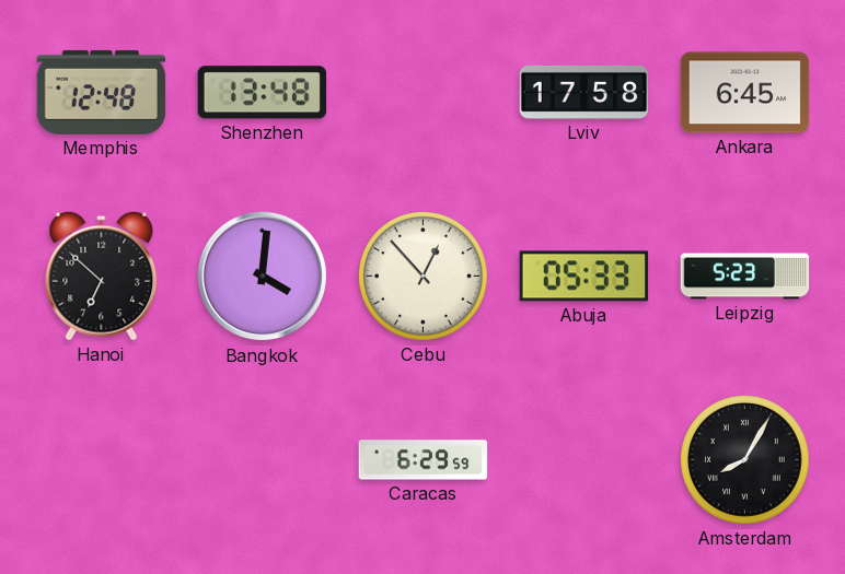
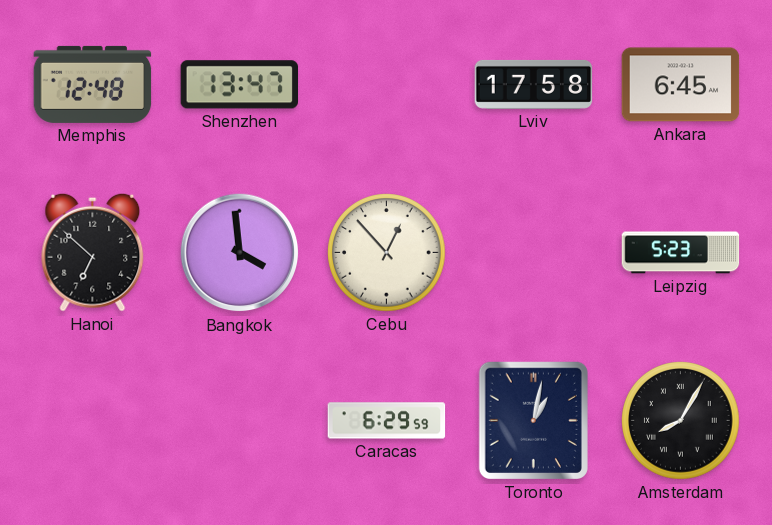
Shenzhen: 13:48 -> 13:47 (239, 85)
Bangkok: 4:01 -> 3:59 (240, 253)
Abuja: 05:33 -> none (584, 277)
Toronto: none -> 1:02 (533, 420)
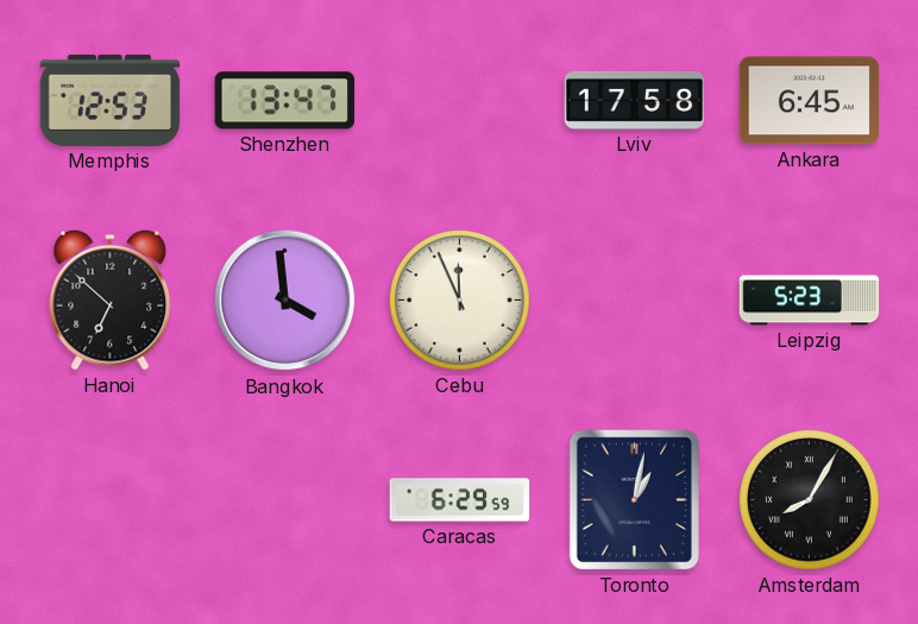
Memphis: 12:48 -> 12:53 (111, 100)
Cebu: 12:53 -> 11:56 (460, 301)
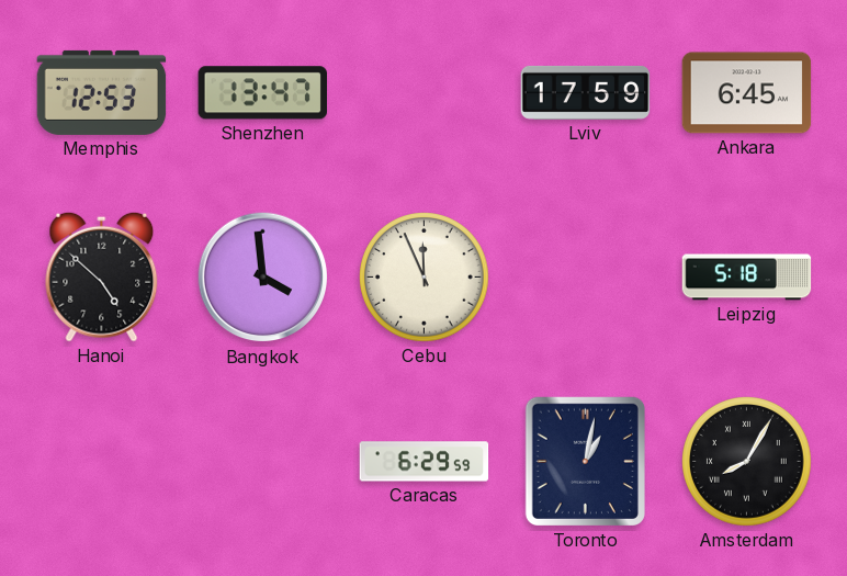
Lviv: 17:58 -> 17:59 (586, 92)
Hanoi: 6:52 -> 4:52 (102, 276)
Leipzig: 5:23 -> 5:18 (747, 278)
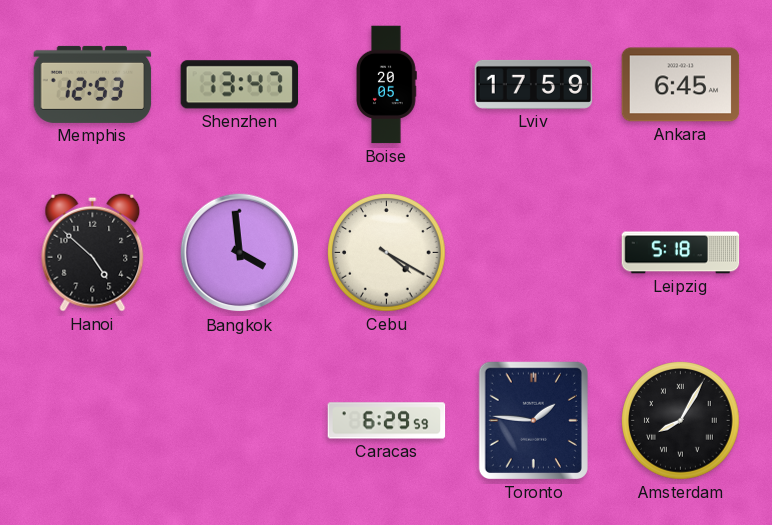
Boise: none -> 20:05 (386, 85)
Cebu: 11:56 -> 4:20 (387, 253)
Toronto: 1:02 -> 1:46 (533, 420)
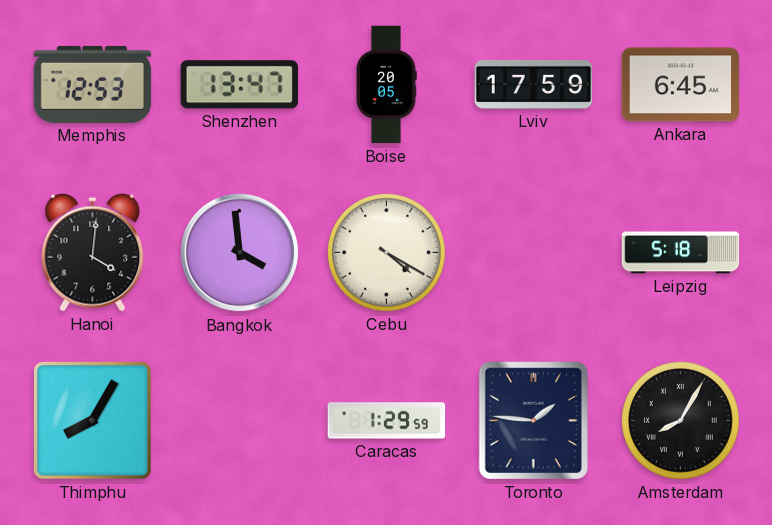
Hanoi: 4:52 -> 4:01 (93, 252)
Thimphu: none -> 8:05 (92, 420)
Caracas: 6:29 -> 1:29 (387, 421)
